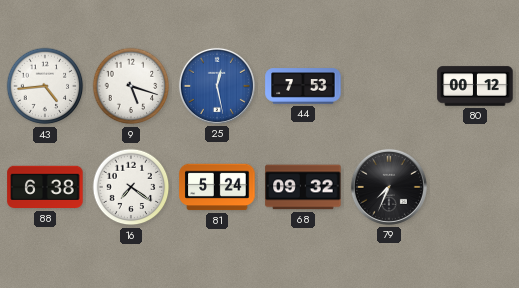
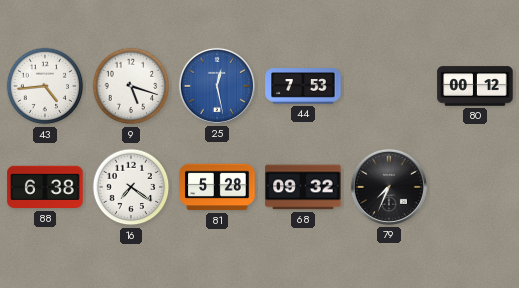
81: 5:24 -> 5:28 (217, 187)
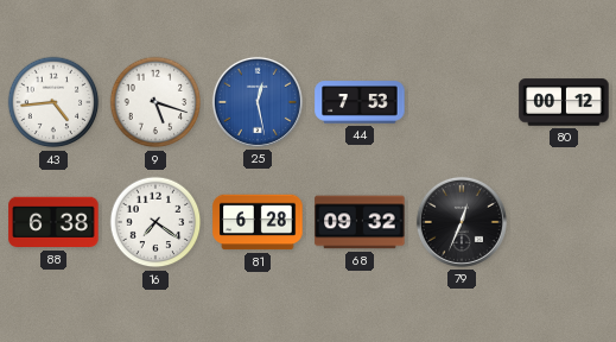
81: 5:28 -> 6:28 (258, 222)
79: 7:34 -> 12:34 (462, 222)
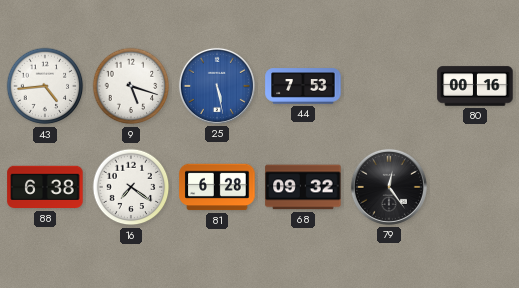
25: 12:28 -> 5:28 (217, 86)
80: 00:12 -> 00:16 (475, 86)
79: 12:34 -> 12:24 (389, 187)
